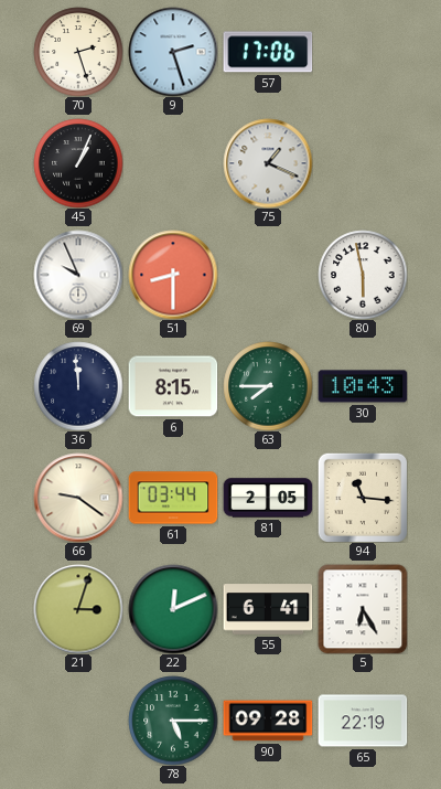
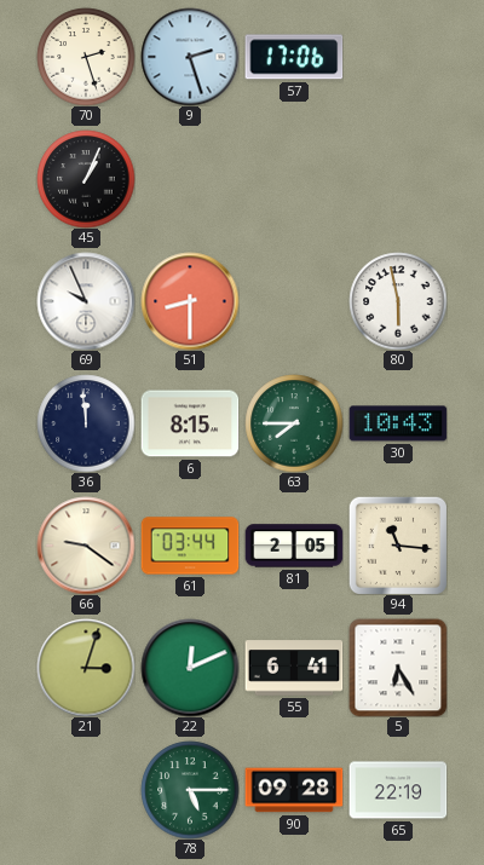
75: 1:19 -> none (268, 163)
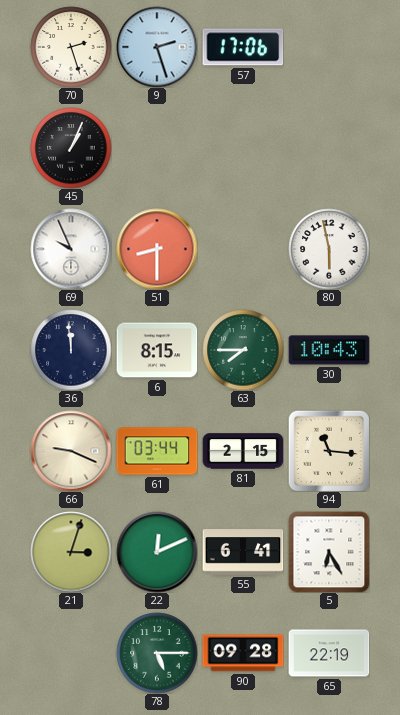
66: 9:21 -> 9:19 (71, 451)
81: 2:05 -> 2:15 (243, 451)
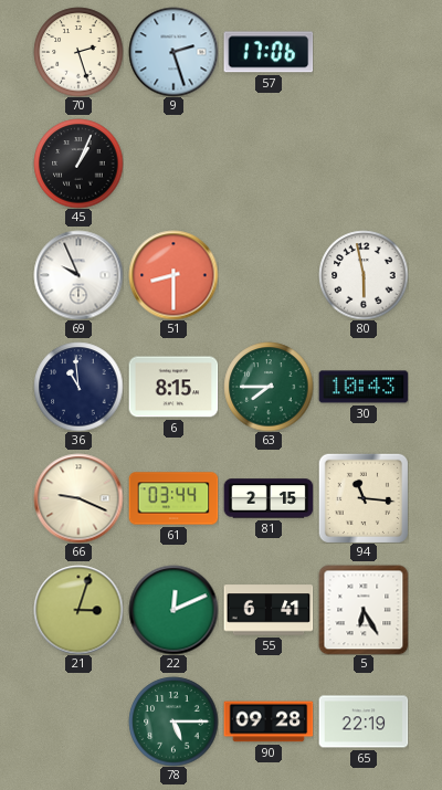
36: 11:59 -> 10:59 (78, 387)
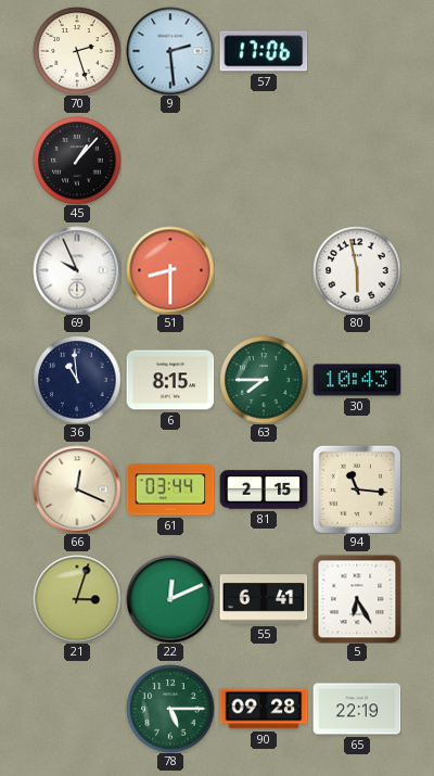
9: 2:27 -> 2:29 (170, 51)
45: 1:04 -> 1:07 (77, 161)
66: 9:19 -> 12:19 (77, 489)
